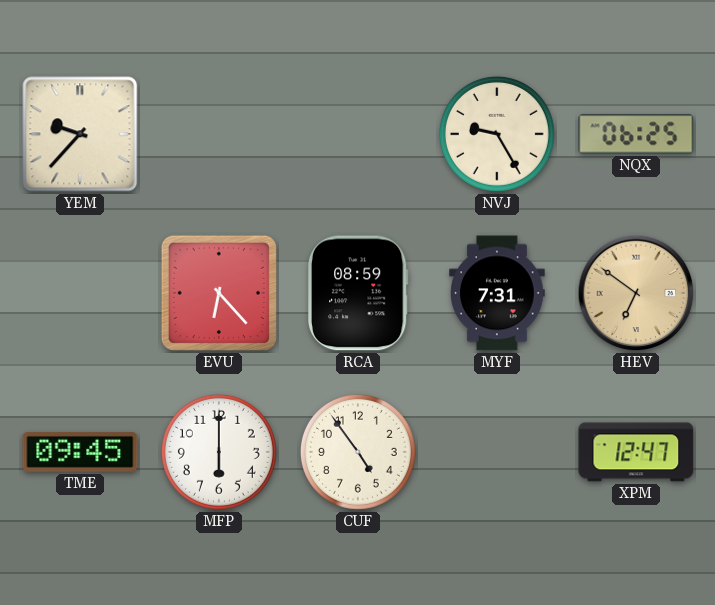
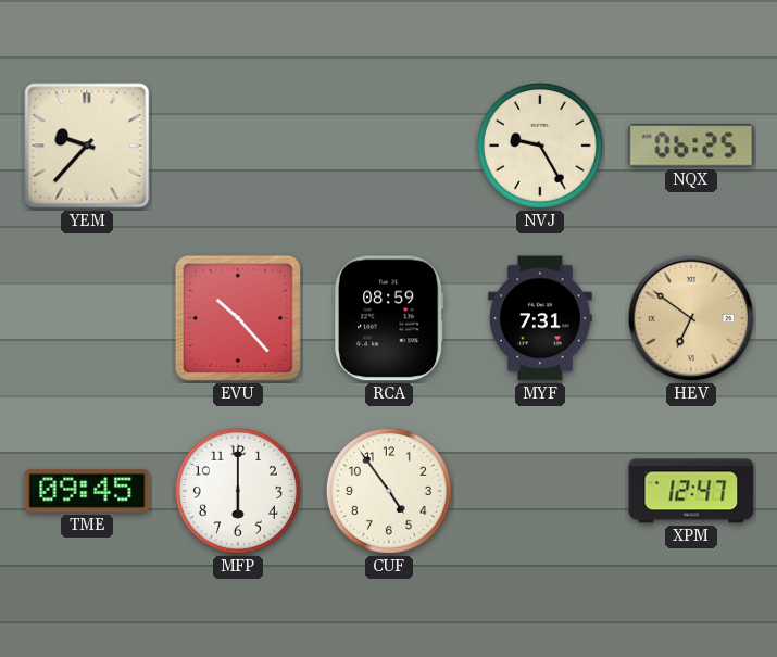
EVU: 6:23 -> 10:23 (238, 318)
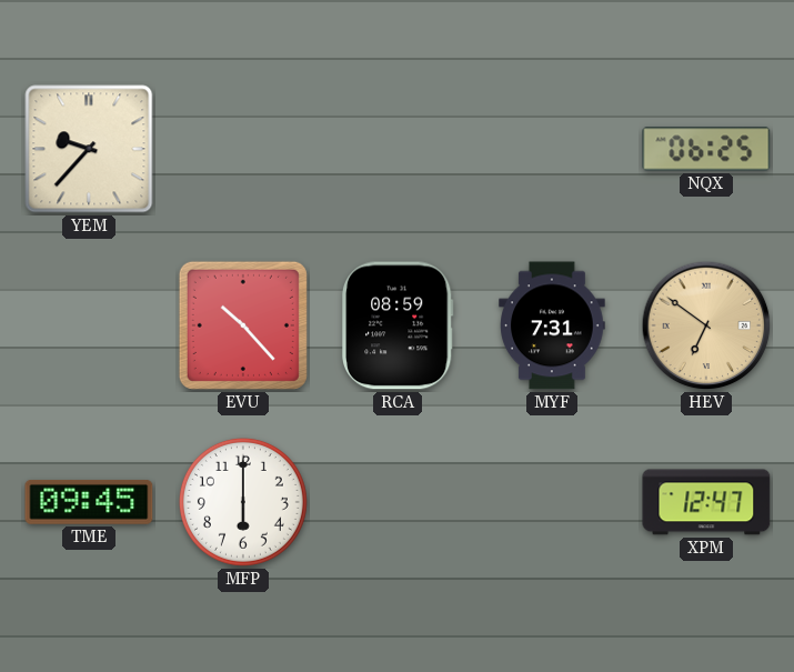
NVJ: 9:25 -> none (540, 146)
CUF: 4:54 -> none (389, 491)
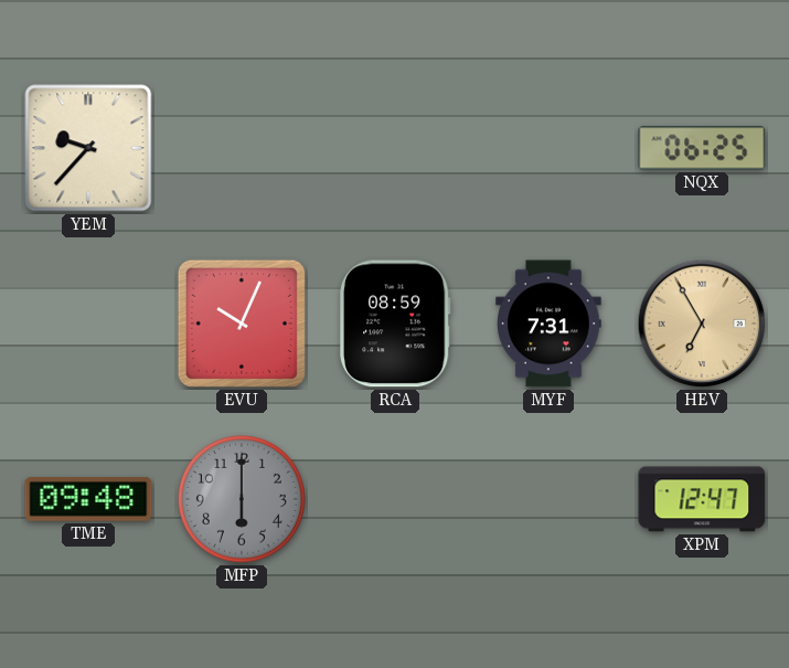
EVU: 10:23 -> 10:04 (242, 324)
HEV: 6:51 -> 6:55 (702, 324)
TME: 09:45 -> 09:48 (88, 499)
MFP dial: white -> grey (242, 499)
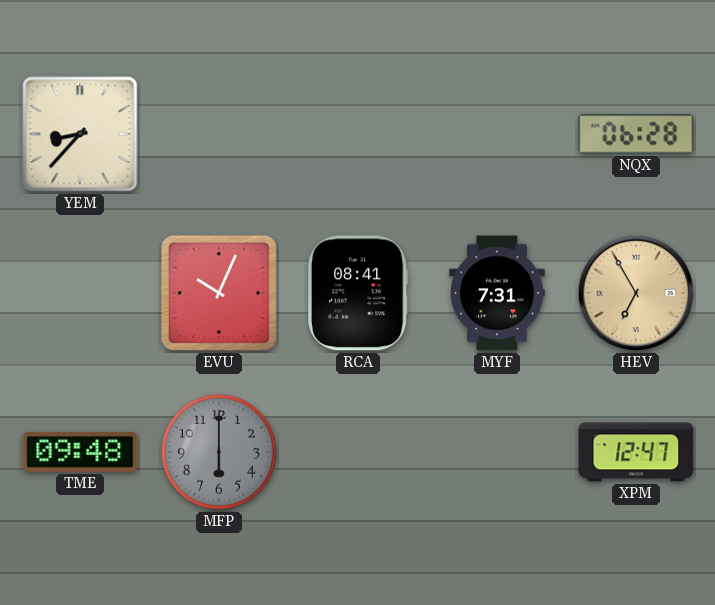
YEM: 9:37 -> 8:37 (80, 134)
NQX: 06:25 -> 06:28 (636, 134)
RCA: 08:59 -> 08:41 (359, 293)
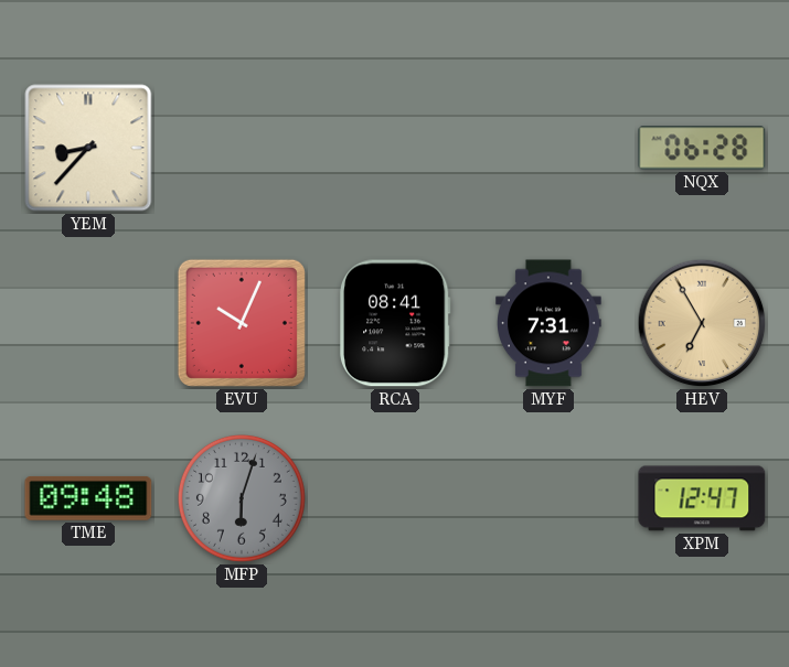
MFP: 6:00 -> 6:03 (242, 498)
